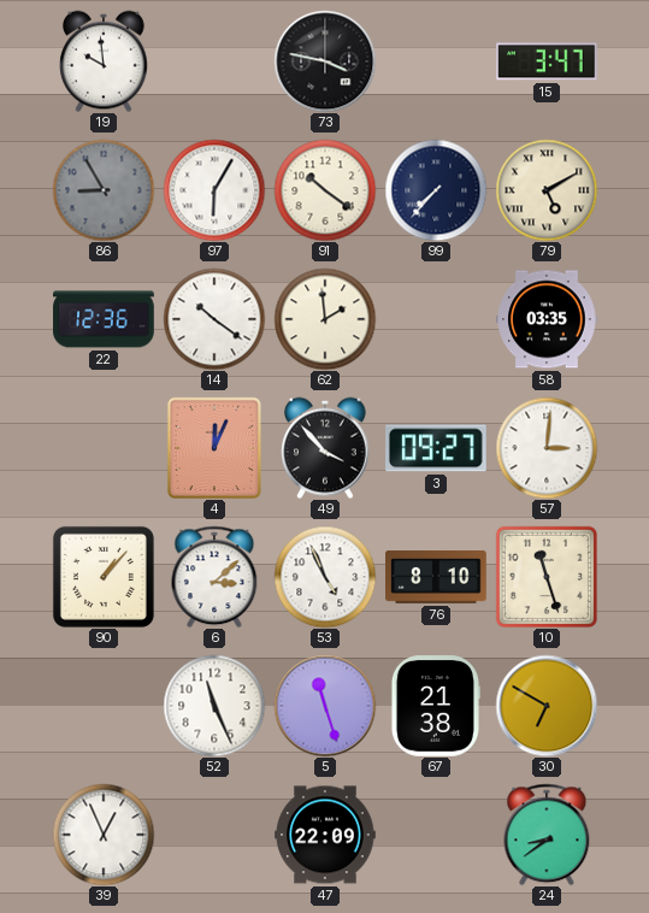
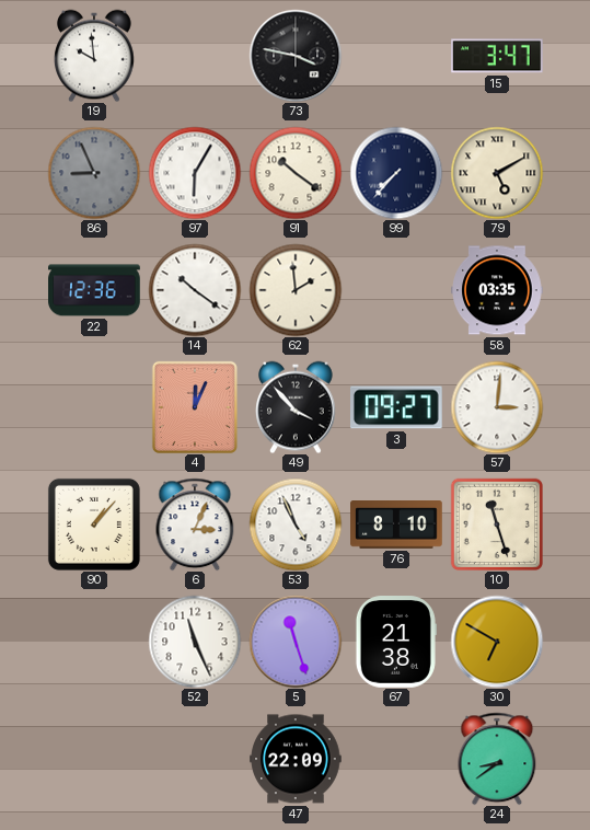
86: 8:55 -> 8:56 (94, 173)
6: 3:08 -> 3:04 (195, 524)
39: 12:56 -> none (104, 835)
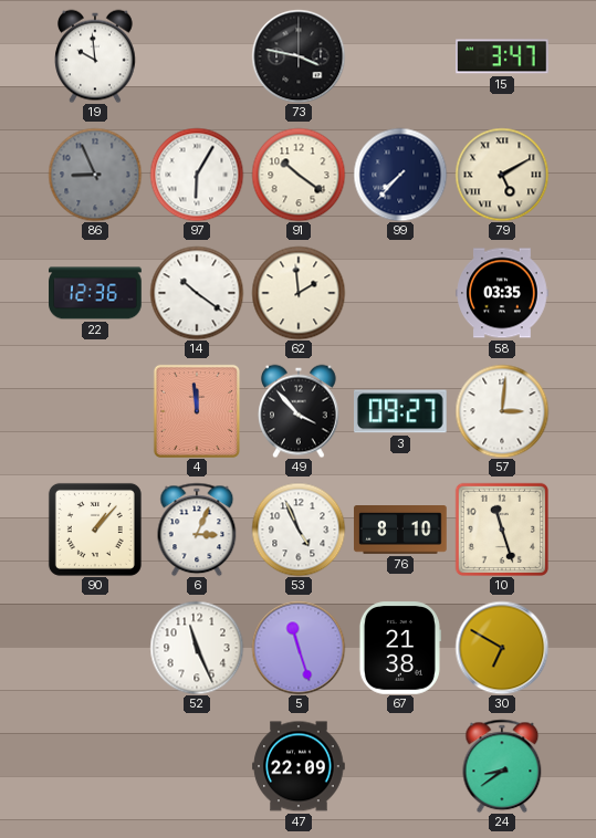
4: 12:04 -> 11:59 (197, 411)
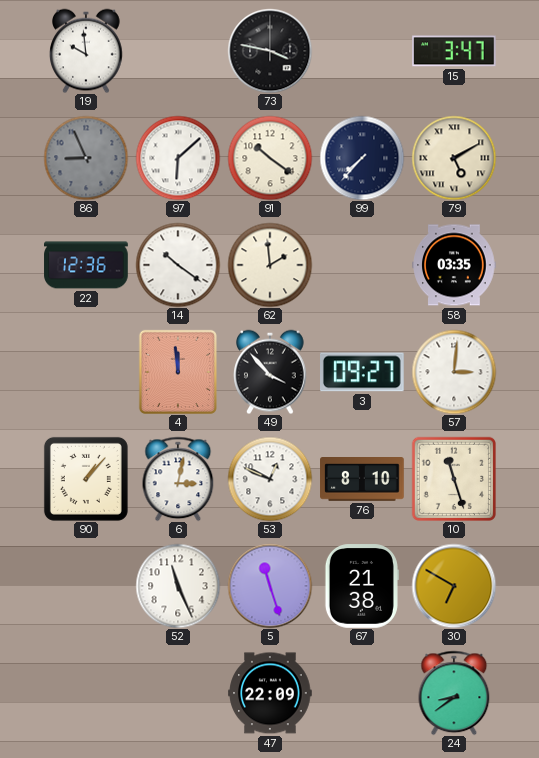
97: 6:05 -> 6:08 (178, 158)
6: 3:04 -> 3:02 (178, 479)
53: 4:56 -> 12:49 (270, 479)
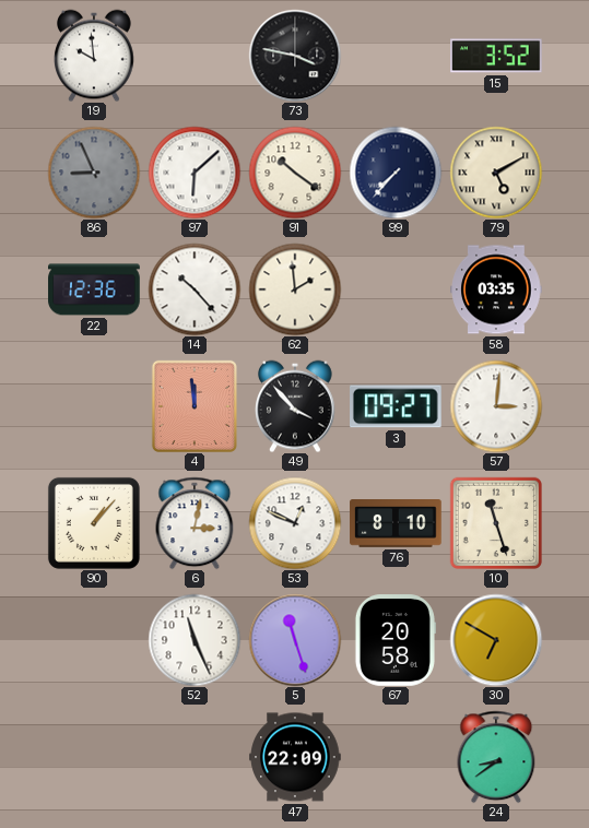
15: 3:47 -> 3:52 (497, 56)
14: 10:21 -> 10:23 (195, 289)
67: 21:38 -> 20:58 (394, 640)
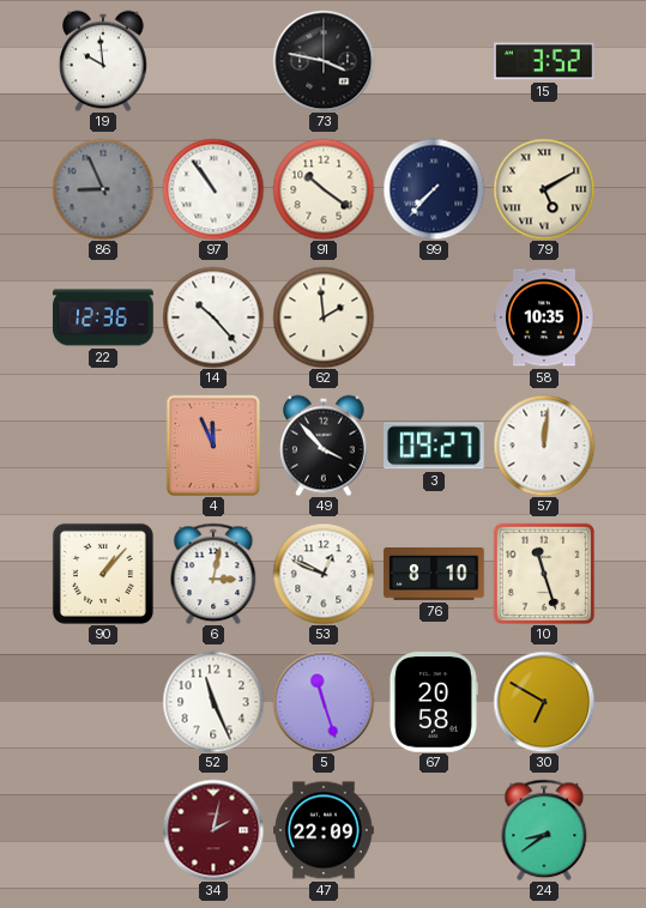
97: 6:08 -> 10:54 (213, 189)
58: 03:35 -> 10:35 (544, 317)
4: 11:59 -> 11:56 (213, 446)
57: 3:01 -> 12:01 (544, 446)
34: none -> 2:02 (213, 830)
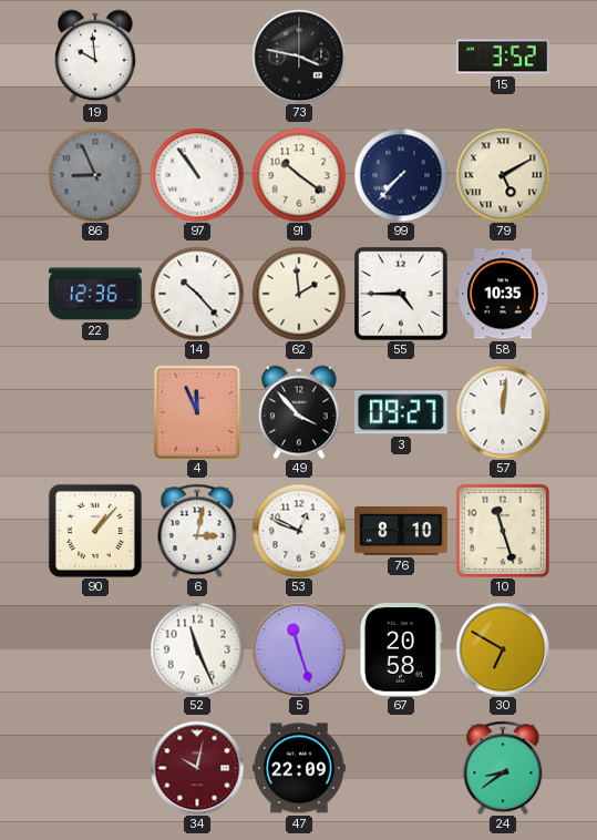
55: none -> 4:45 (401, 294)
34: 2:02 -> 10:02 (197, 768)
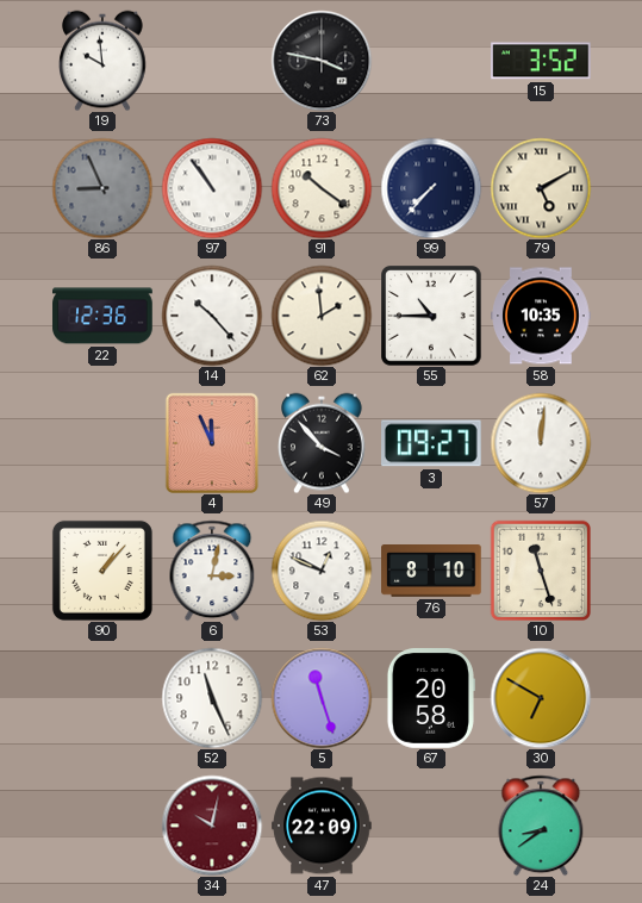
55: 4:45 -> 10:45 (431, 316)
